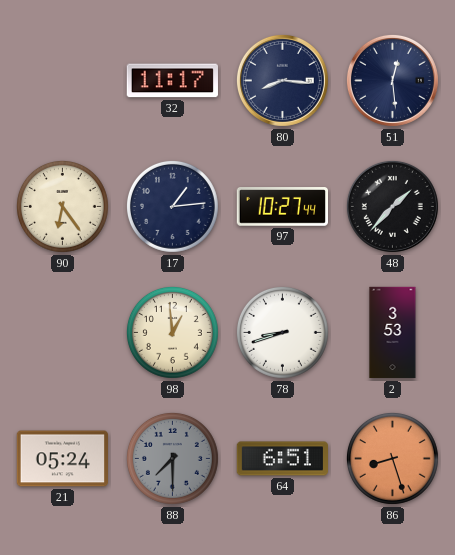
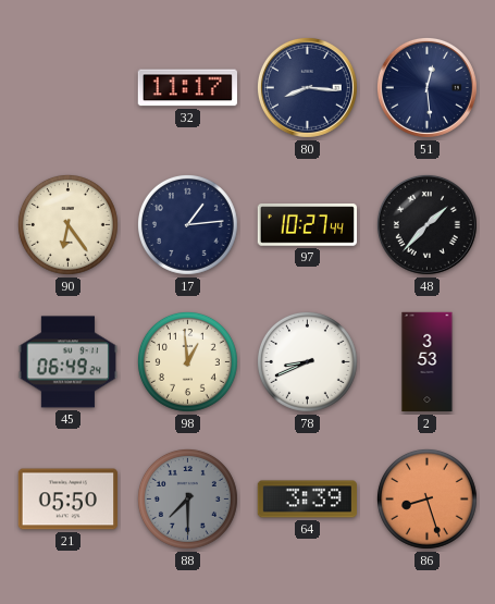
45: none -> 06:49 (67, 362)
78: 8:42 -> 8:41 (307, 361)
21: 05:24 -> 05:50 (67, 500)
64: 6:51 -> 3:39 (307, 500)
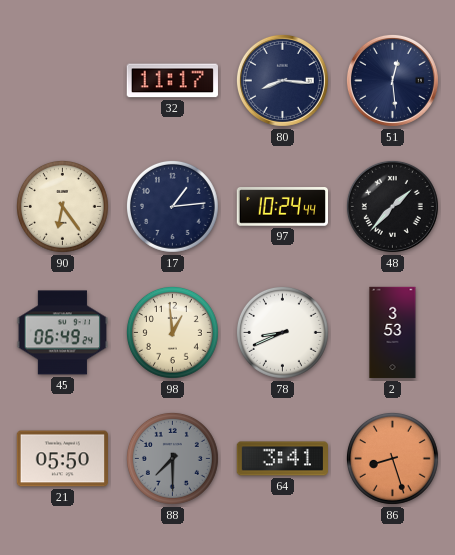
97: 10:27 -> 10:24 (282, 207)
64: 3:39 -> 3:41 (282, 459)
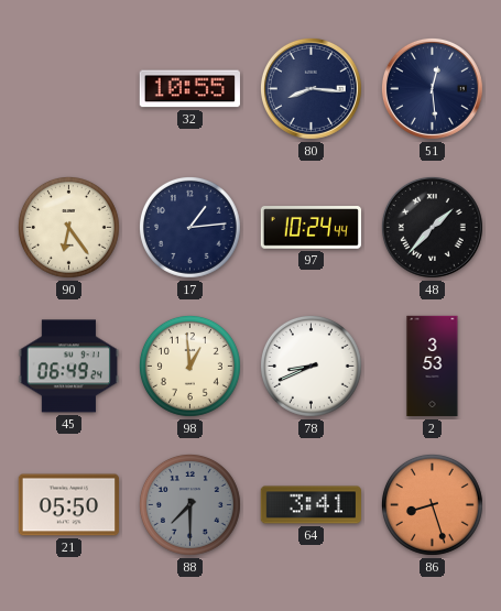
32: 11:17 -> 10:55 (189, 89)
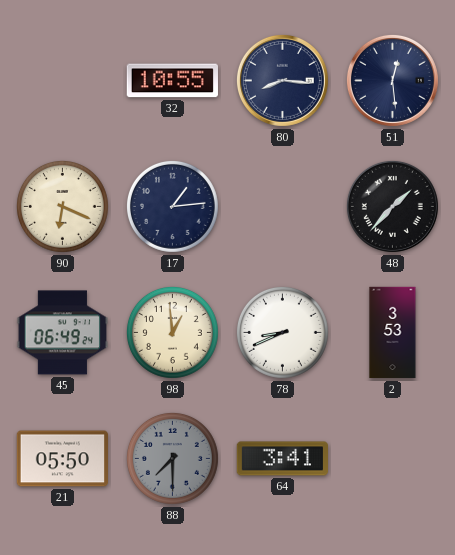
90: 6:24 -> 6:19 (62, 206)
97: 10:24 -> none (311, 228)
86: 8:27 -> none (432, 504)
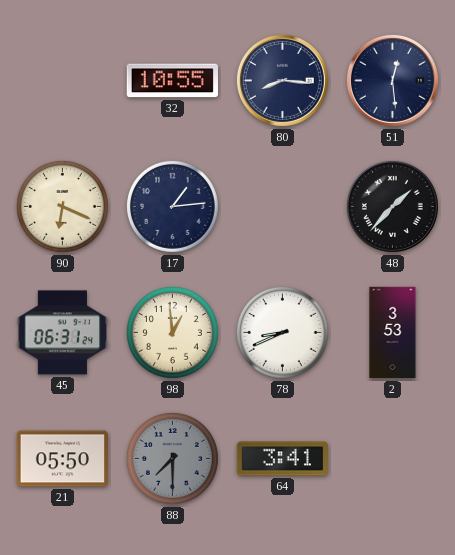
45: 06:49 -> 06:31 (62, 333)
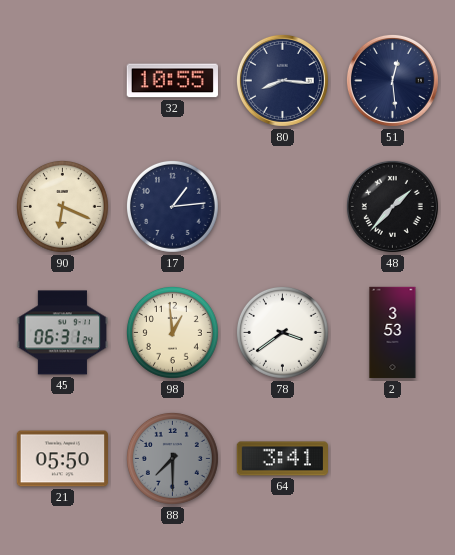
78: 8:41 -> 3:39 (282, 332)
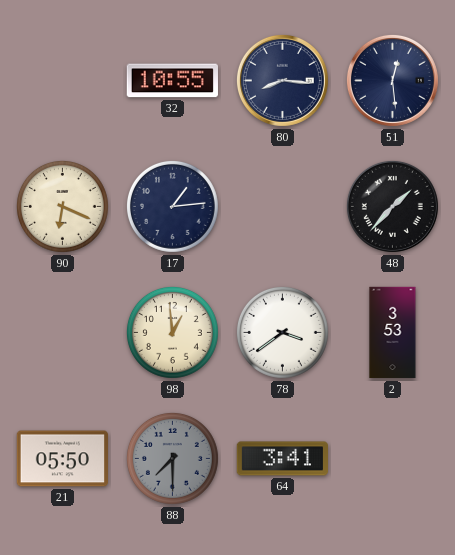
45: 06:31 -> none (62, 333)
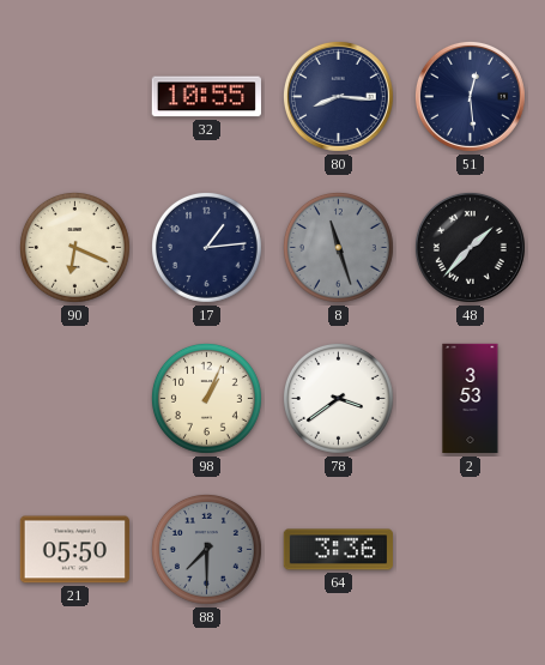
8: none -> 11:27 (338, 247)
98: 12:59 -> 1:04 (206, 398)
64: 3:41 -> 3:36 (338, 550)
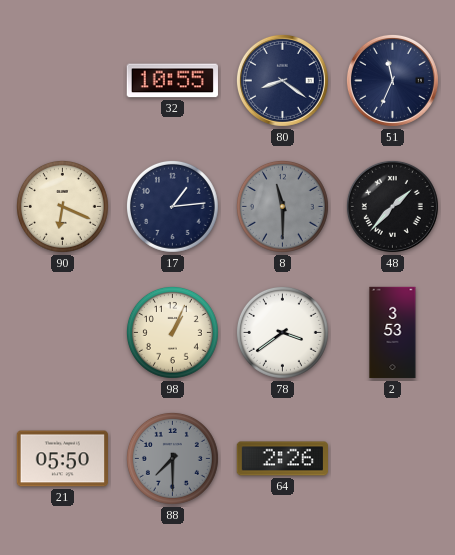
80: 8:16 -> 8:21 (282, 80)
51: 12:29 -> 11:34 (392, 80)
8: 11:27 -> 11:30 (282, 206)
64: 3:36 -> 2:26 (282, 459)
